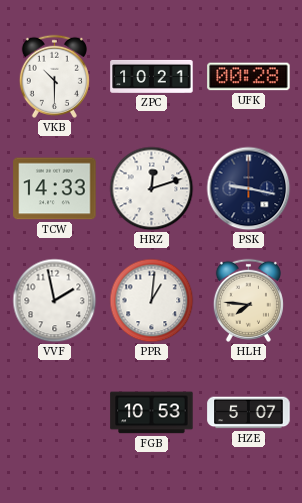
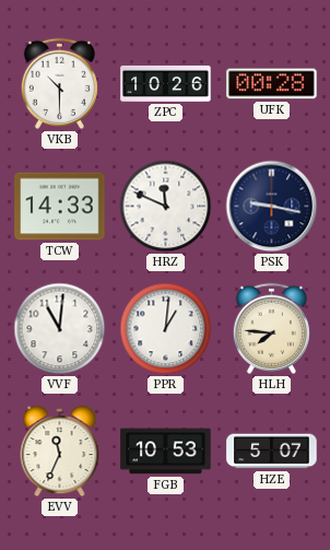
ZPC: 10:21 -> 10:26 (166, 83)
HRZ: 12:12 -> 11:49 (166, 207)
VVF: 1:58 -> 11:01 (60, 329)
EVV: none -> 11:34 (60, 452)
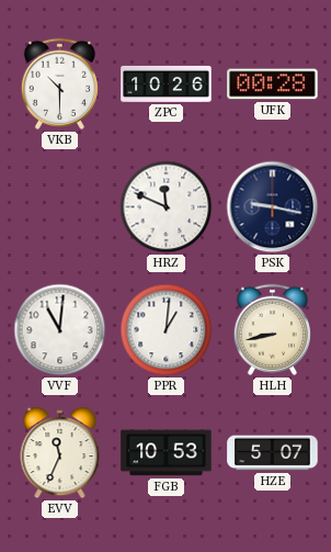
TCW: 14:33 -> none (60, 207)
HLH: 7:46 -> 8:43 (272, 329)
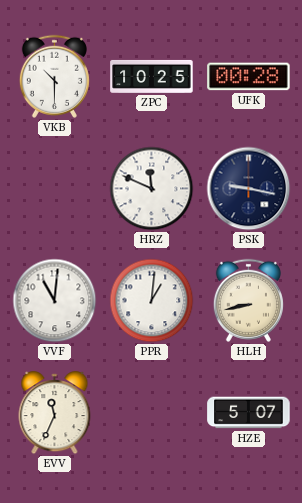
ZPC: 10:26 -> 10:25 (152, 76)
FGB: 10:53 -> none (167, 453)
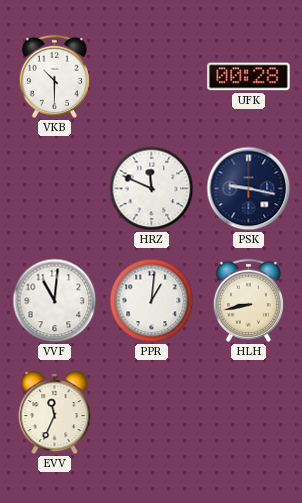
ZPC: 10:25 -> none (152, 76)
HZE: 5:07 -> none (249, 413)
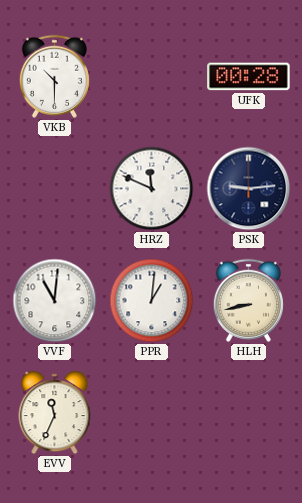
PSK: 9:17 -> 9:14 (249, 189)
